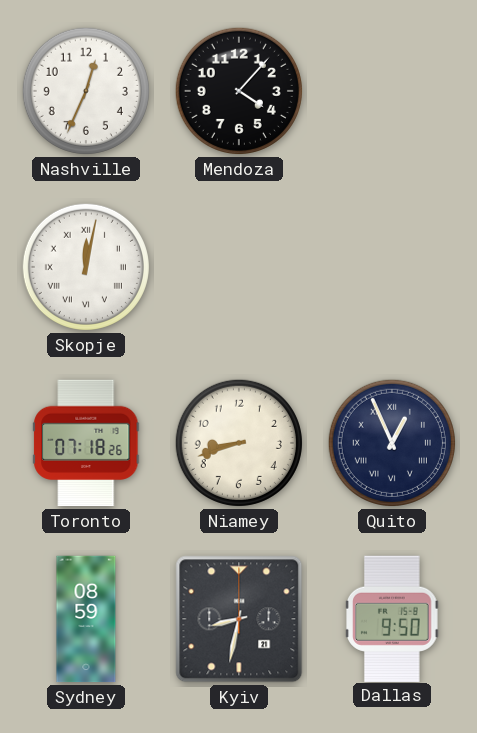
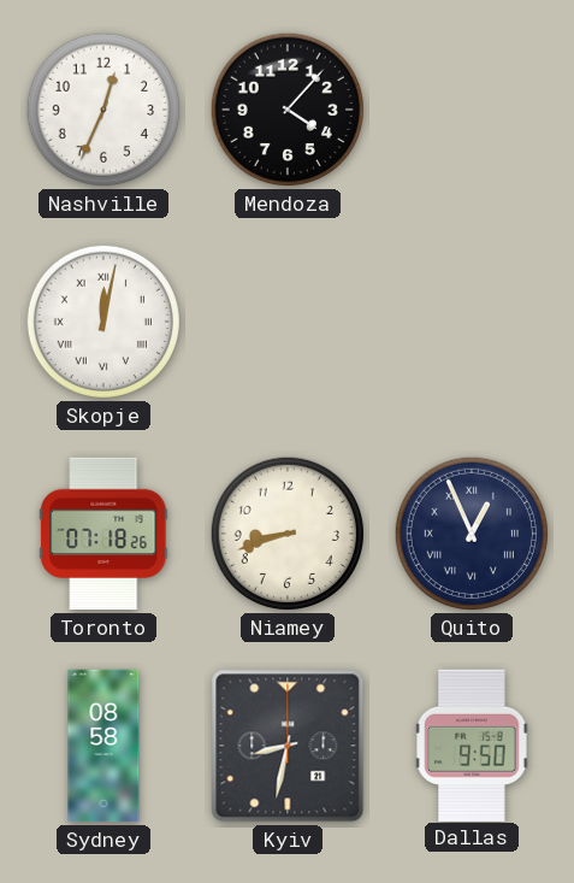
Sydney: 08:59 -> 08:58 (103, 746)
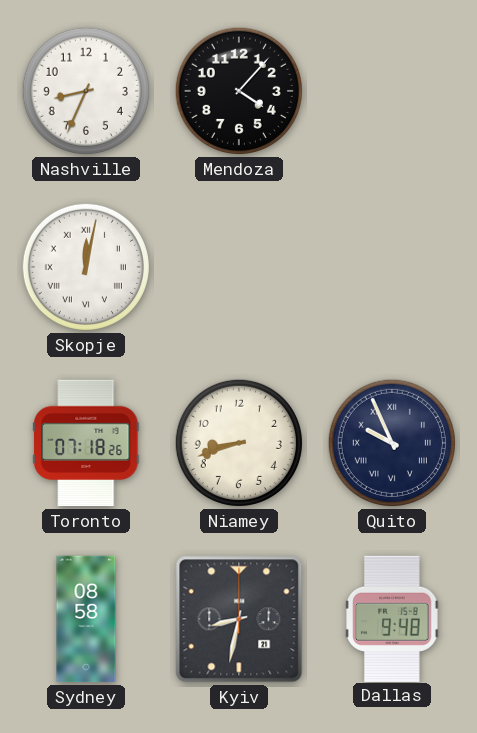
Nashville: 12:34 -> 8:34 (86, 91)
Quito: 12:56 -> 9:56 (392, 443)
Dallas: 9:50 -> 9:48 (392, 618)
